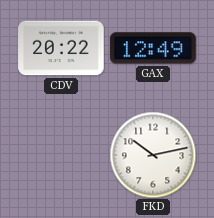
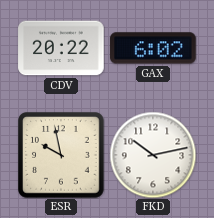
GAX: 12:49 -> 6:02 (153, 48)
ESR: none -> 9:58 (61, 155)
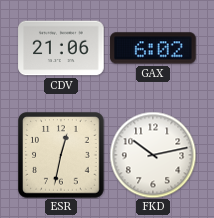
CDV: 20:22 -> 21:06 (61, 48)
ESR: 9:58 -> 12:32 (61, 155)
